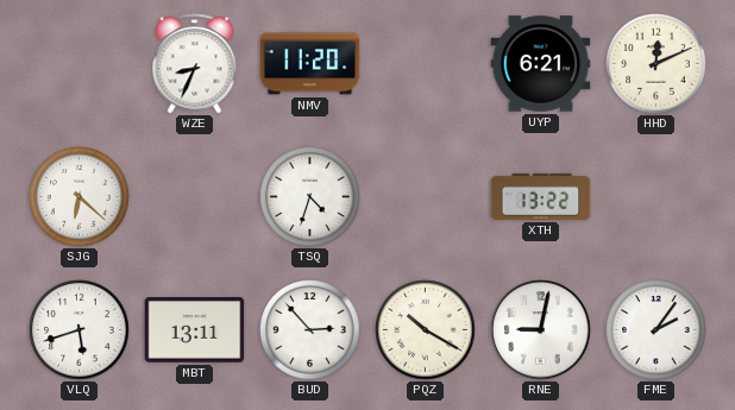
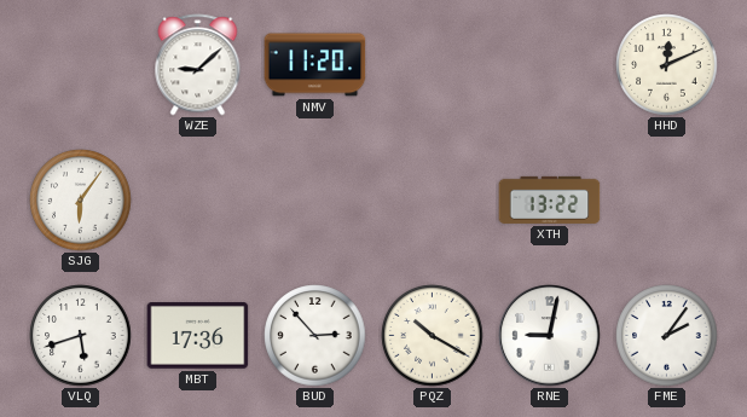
WZE: 8:34 -> 9:08 (198, 65)
UYP: 6:21 -> none (541, 64)
SJG: 6:22 -> 6:06 (81, 201)
TSQ: 4:33 -> none (310, 197)
MBT: 13:11 -> 17:36 (198, 336)
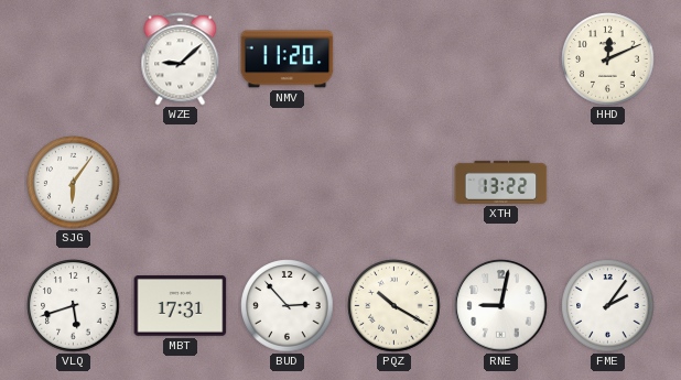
MBT: 17:36 -> 17:31 (181, 306)
